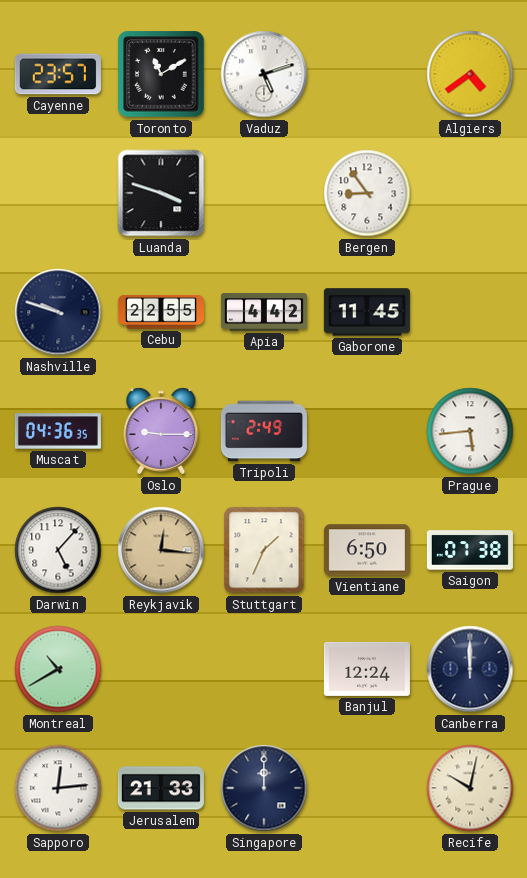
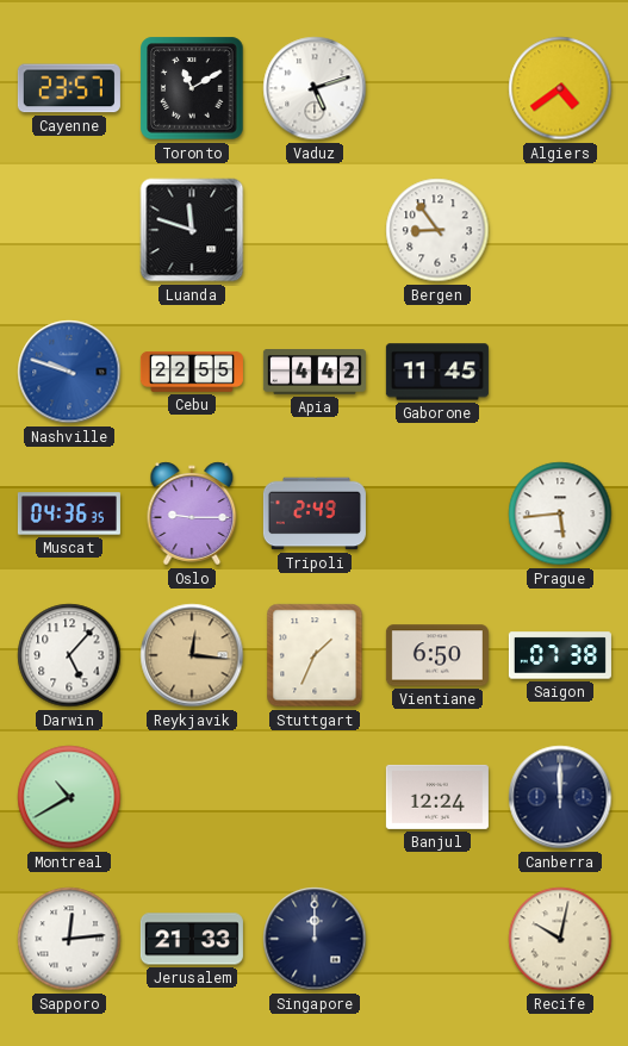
Luanda: 3:48 -> 11:48 (192, 230)
Nashville dial: navy -> blue (69, 372)
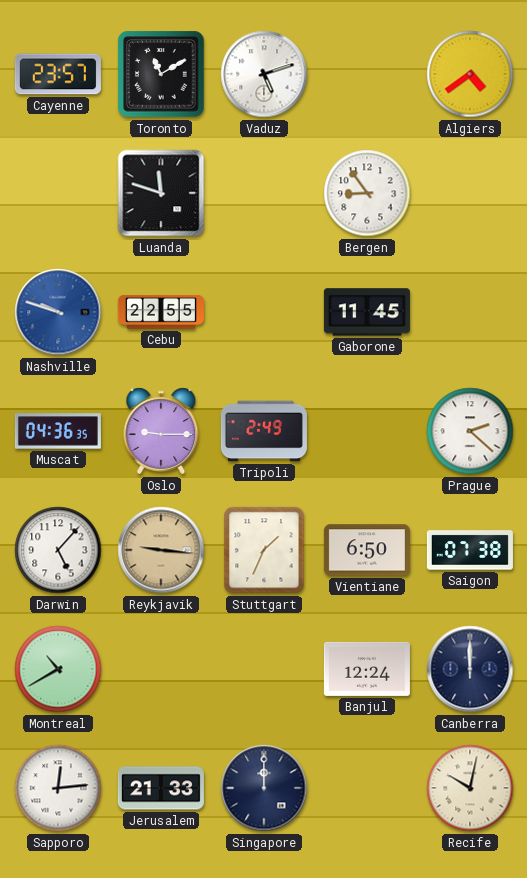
Apia: 4:42 -> none (315, 372)
Prague: 5:44 -> 2:22 (470, 431)
Reykjavik: 12:16 -> 9:16 (161, 550)
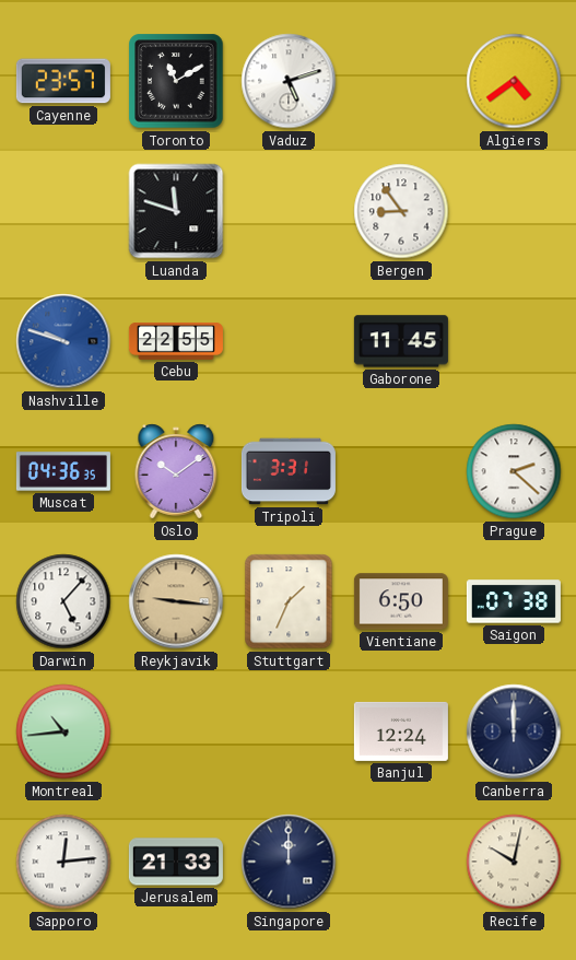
Oslo: 9:15 -> 10:09 (176, 471)
Tripoli: 2:49 -> 3:31 (289, 471)
Montreal: 10:40 -> 10:44 (63, 731)
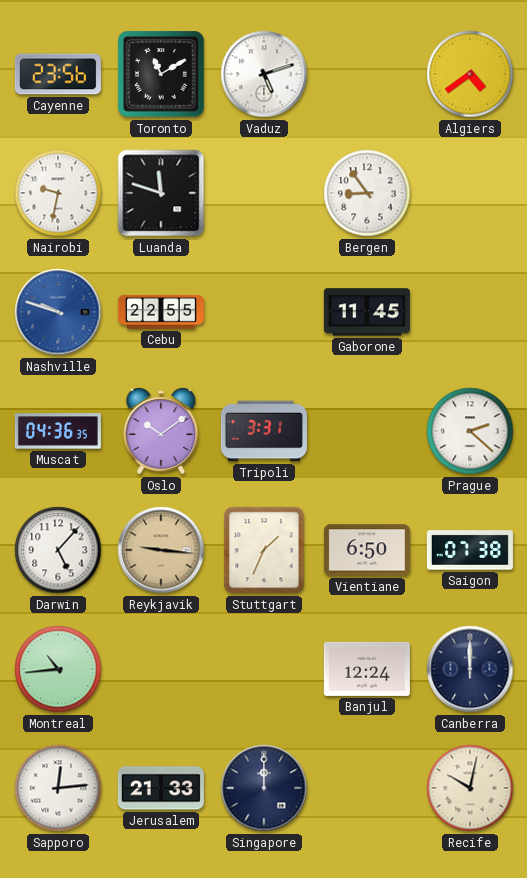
Cayenne: 23:57 -> 23:56 (58, 74)
Nairobi: none -> 9:32 (58, 193)
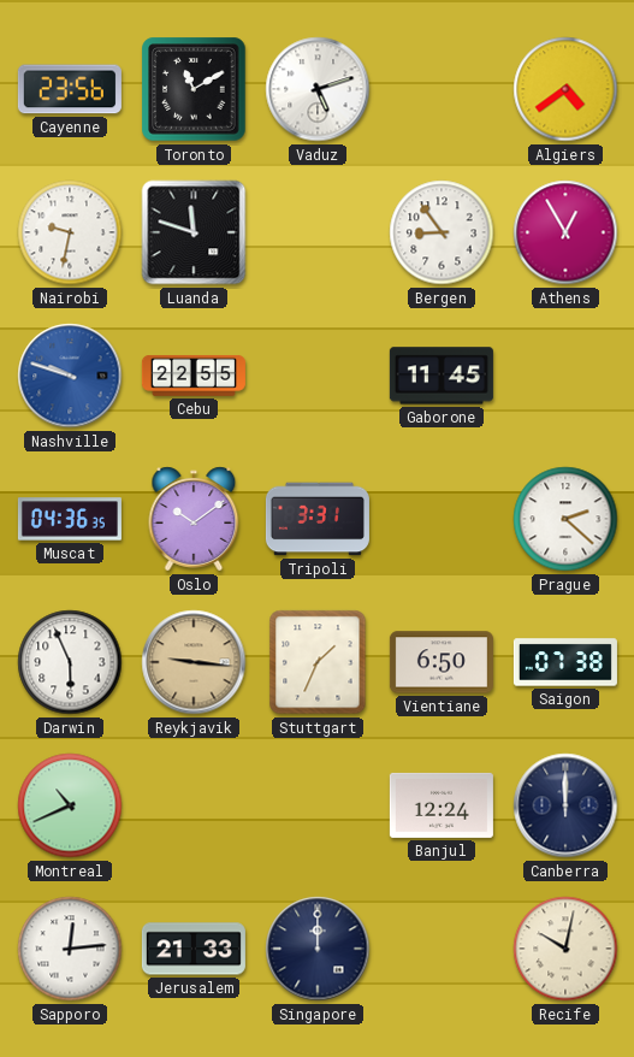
Athens: none -> 12:55 (565, 232)
Darwin: 5:07 -> 5:56 (70, 662)
Montreal: 10:44 -> 10:41 (70, 805)
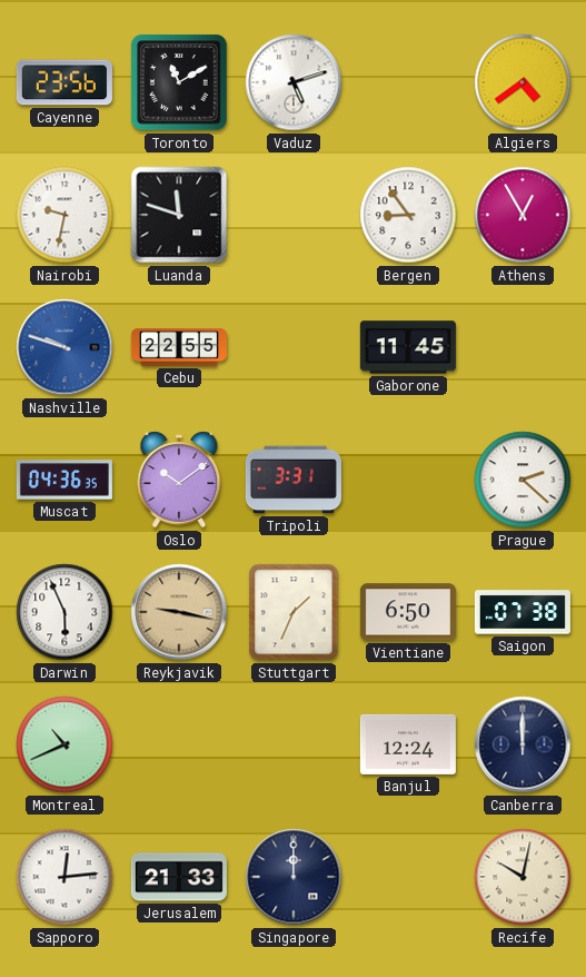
Reykjavik: 9:16 -> 9:17 (179, 612)
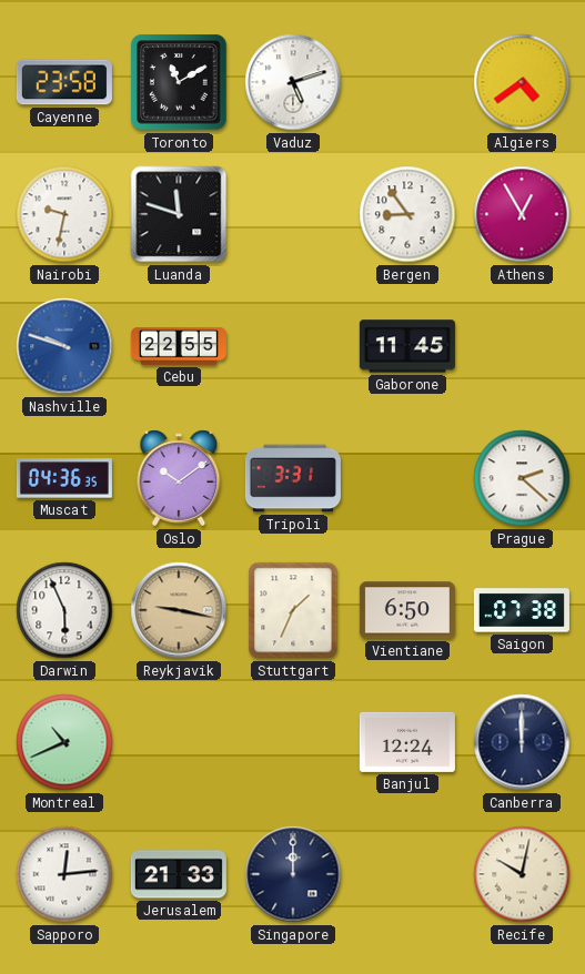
Cayenne: 23:56 -> 23:58 (64, 82)
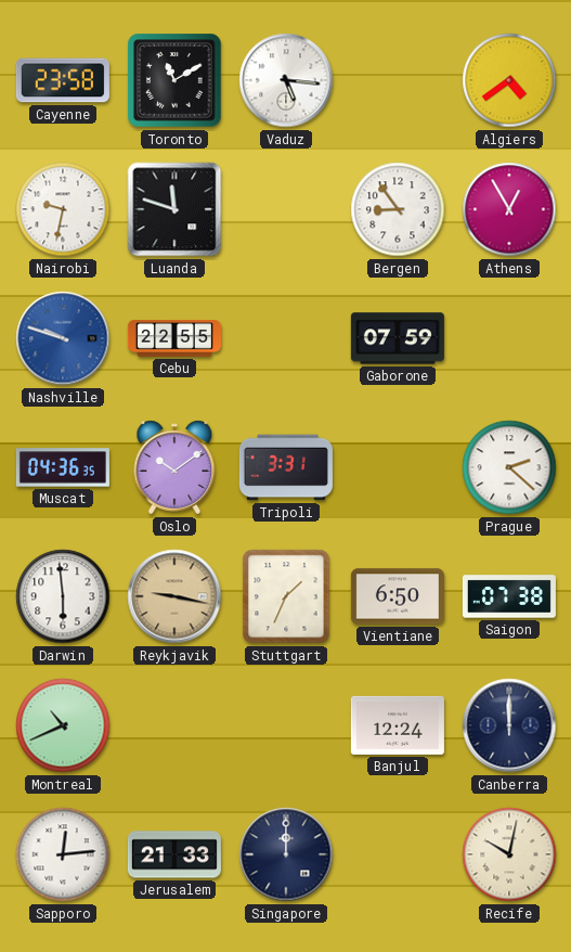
Vaduz: 5:12 -> 5:16 (286, 80)
Gaborone: 11:45 -> 07:59 (398, 338)
Darwin: 5:56 -> 5:59 (63, 596)
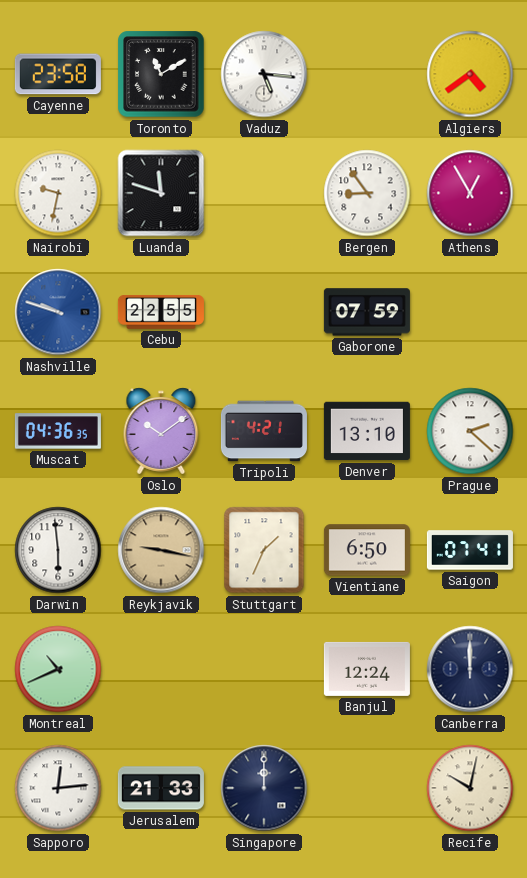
Tripoli: 3:31 -> 4:21 (264, 431)
Denver: none -> 13:10 (367, 431)
Saigon: 07:38 -> 07:41 (470, 550)
